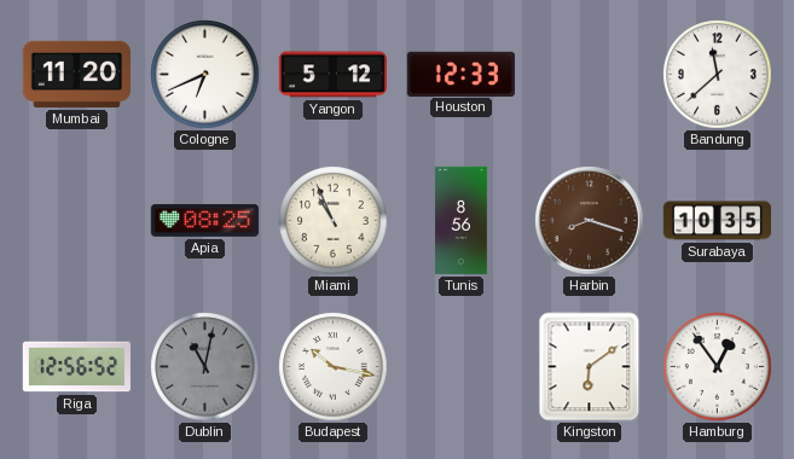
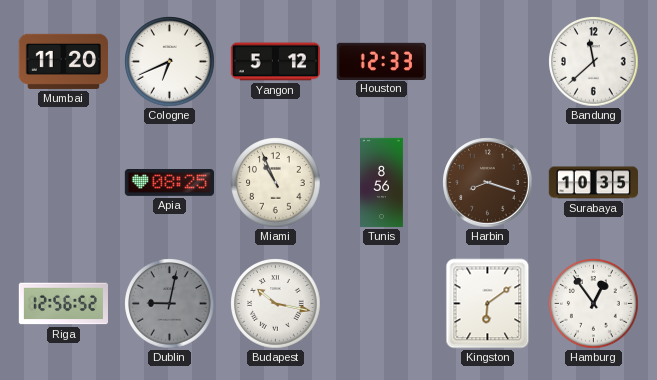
Dublin: 11:02 -> 9:02 (170, 304)
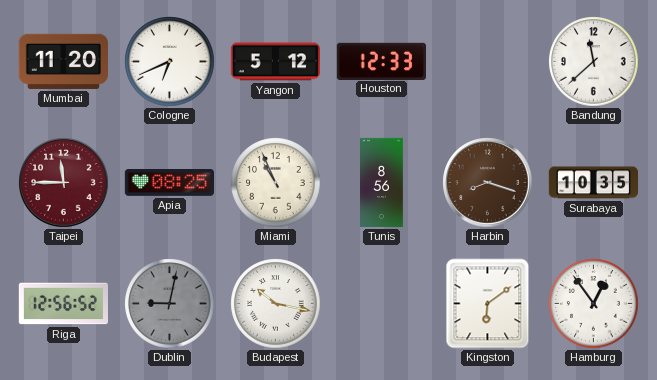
Taipei: none -> 11:45 (64, 183)
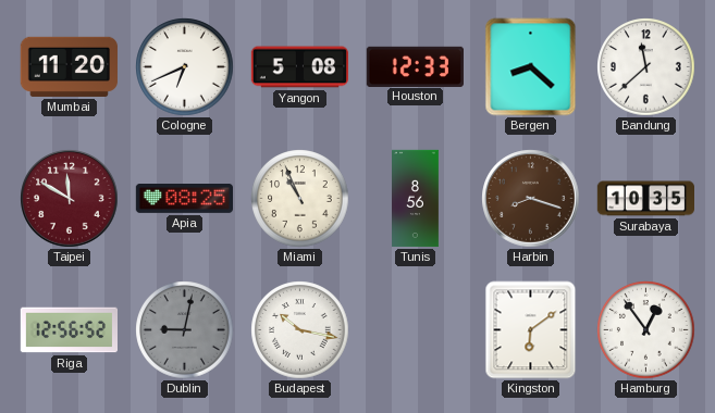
Yangon: 5:12 -> 5:08 (299, 67)
Bergen: none -> 8:22 (531, 67)
Taipei: 11:45 -> 11:50 (70, 199)
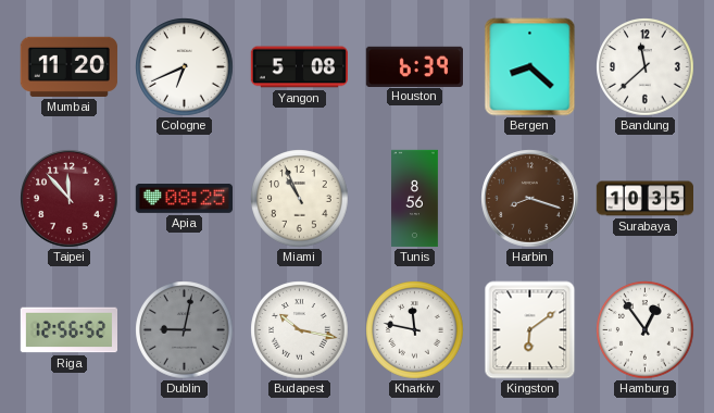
Houston: 12:33 -> 6:39 (414, 66)
Taipei: 11:50 -> 11:53 (70, 199)
Kharkiv: none -> 11:47 (415, 330)
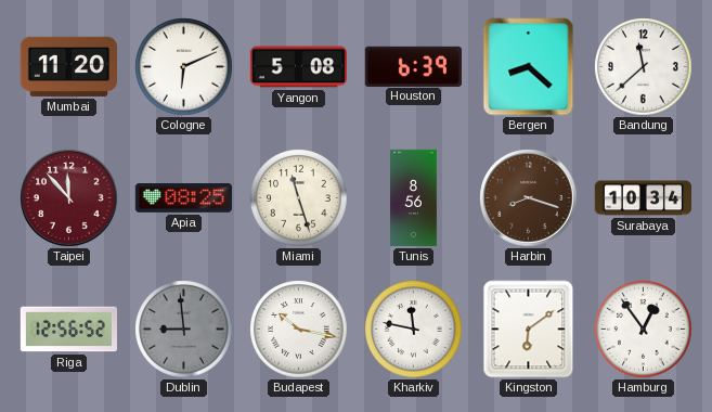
Cologne: 6:41 -> 6:11 (184, 67)
Miami: 10:56 -> 11:27 (299, 198)
Surabaya: 10:35 -> 10:34 (643, 198)
Dublin: 9:02 -> 8:59 (184, 330)
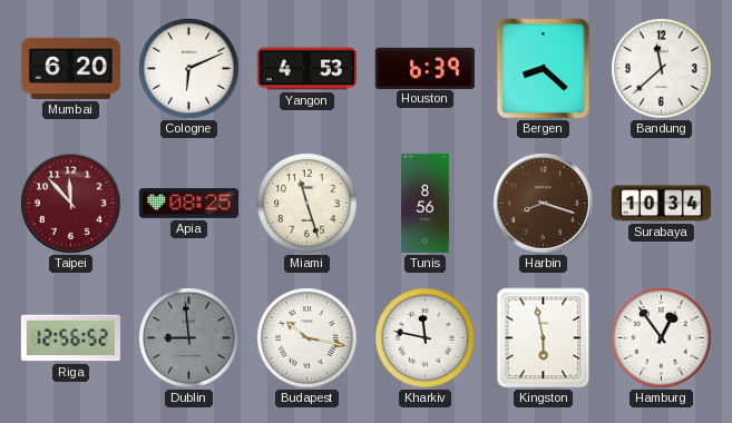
Mumbai: 11:20 -> 6:20 (70, 68)
Yangon: 5:08 -> 4:53 (306, 69)
Kingston: 6:09 -> 5:58 (544, 338)
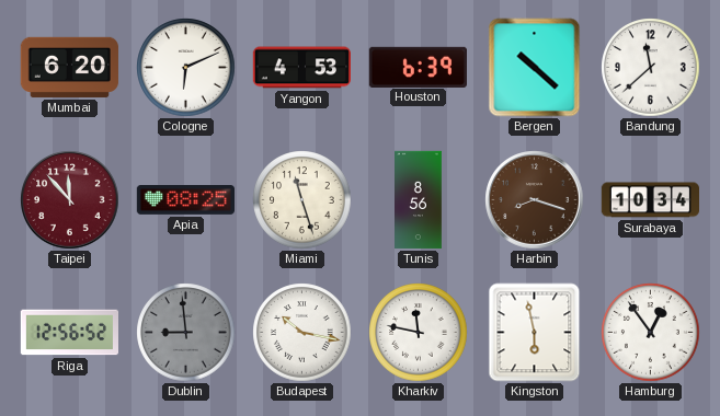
Bergen: 8:22 -> 10:22 (535, 68)
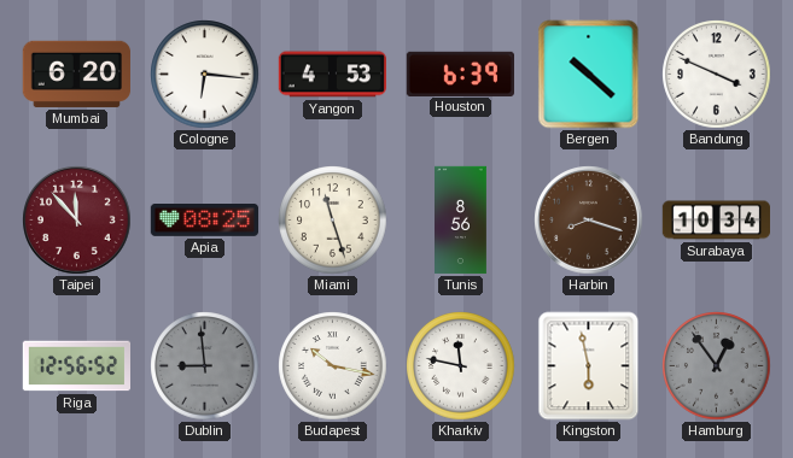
Cologne: 6:11 -> 6:16 (205, 75)
Bandung: 11:38 -> 3:49 (717, 75)
Hamburg dial: white -> grey (717, 366)
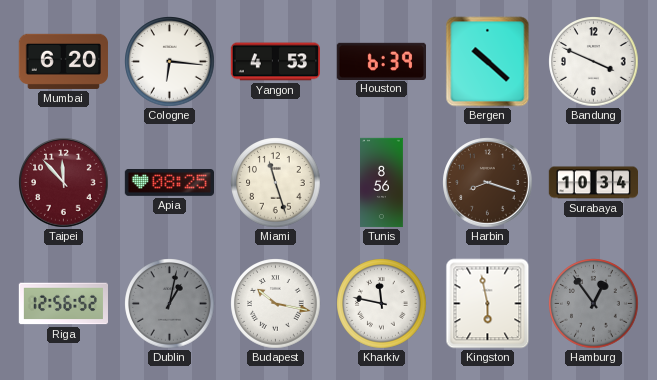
Dublin: 8:59 -> 1:02 (170, 304)
